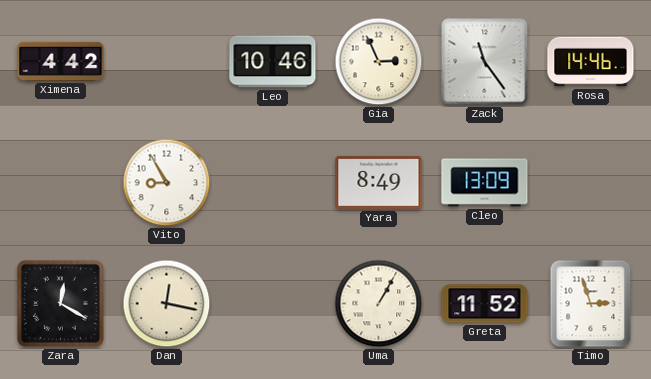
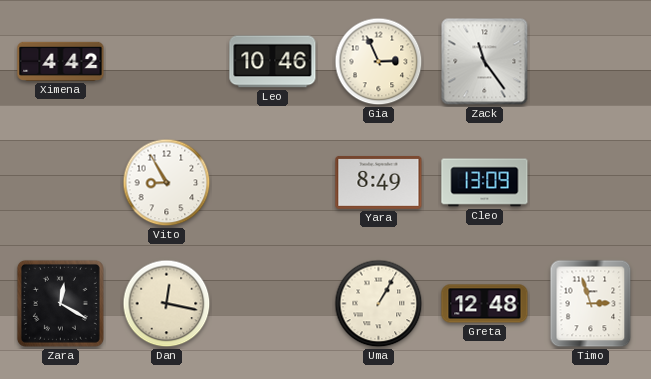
Rosa: 14:46 -> none (591, 62)
Greta: 11:52 -> 12:48 (485, 304)
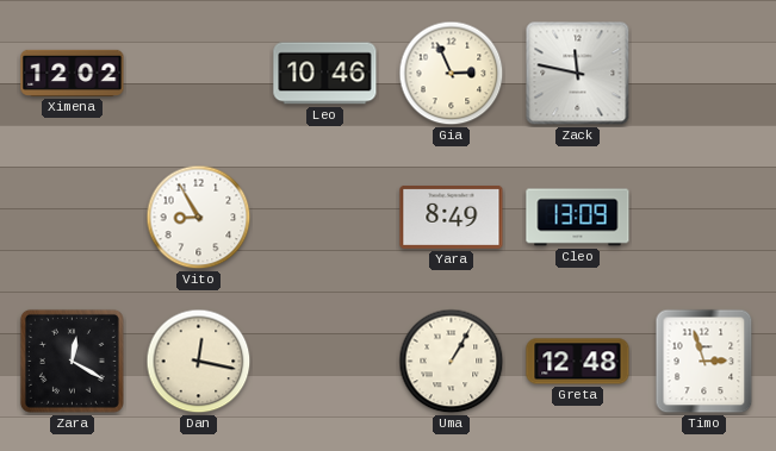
Ximena: 4:42 -> 12:02 (73, 73)
Zack: 11:24 -> 11:47 (578, 74)
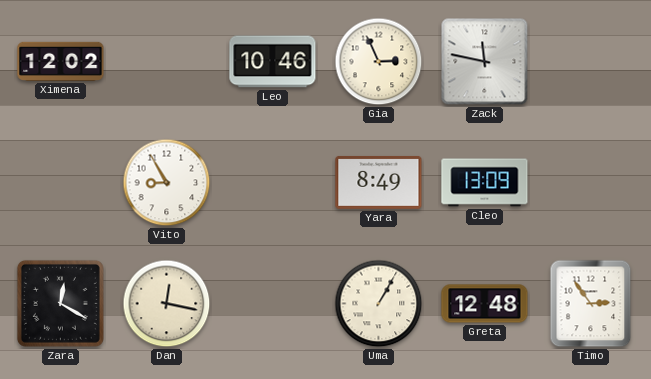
Timo: 2:57 -> 2:54 (591, 304)
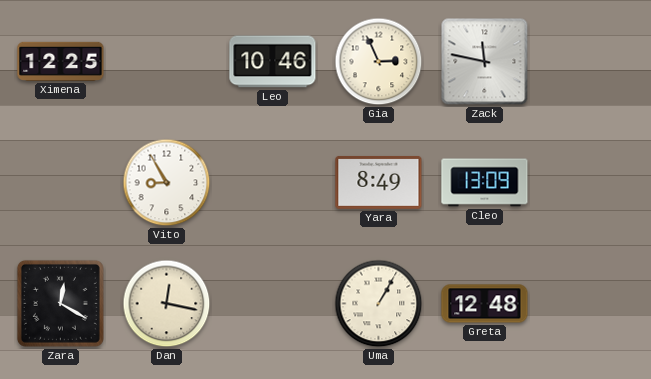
Ximena: 12:02 -> 12:25 (61, 61)
Timo: 2:54 -> none (591, 304)
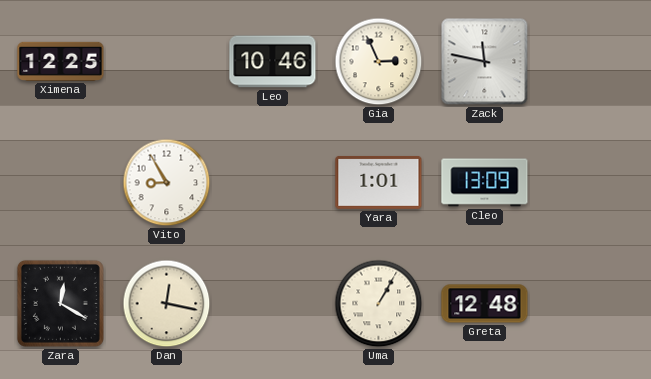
Yara: 8:49 -> 1:01 (379, 182)
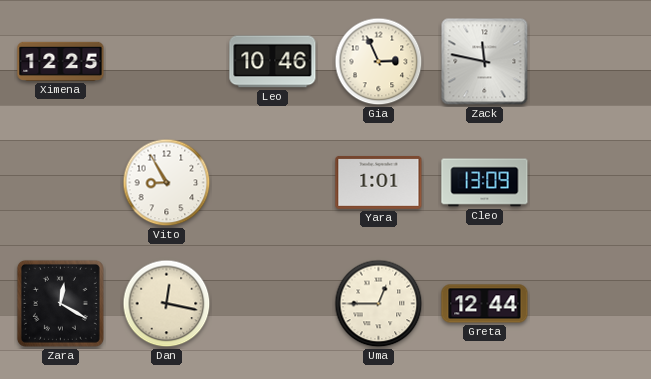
Uma: 1:05 -> 12:45 (379, 304)
Greta: 12:48 -> 12:44 (485, 304)
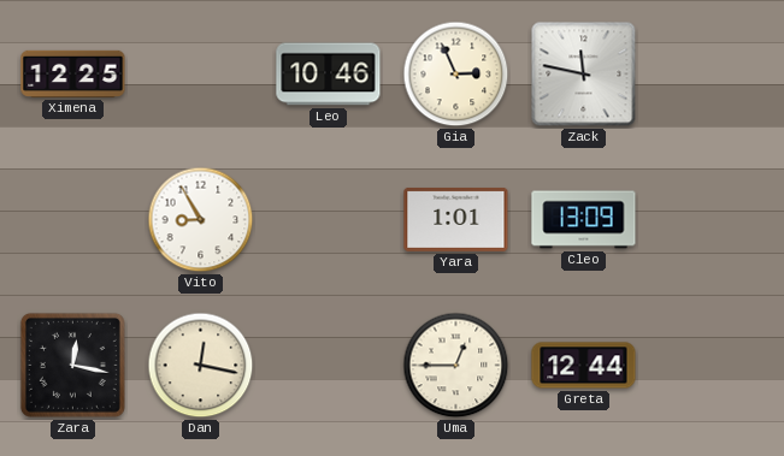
Zara: 12:20 -> 12:17 (72, 365)
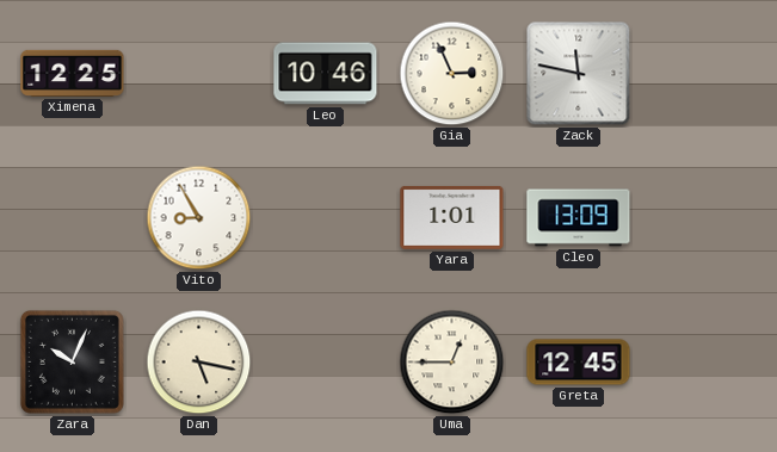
Zara: 12:17 -> 10:04 (72, 361)
Dan: 12:17 -> 5:17 (199, 363)
Greta: 12:44 -> 12:45 (579, 363)
